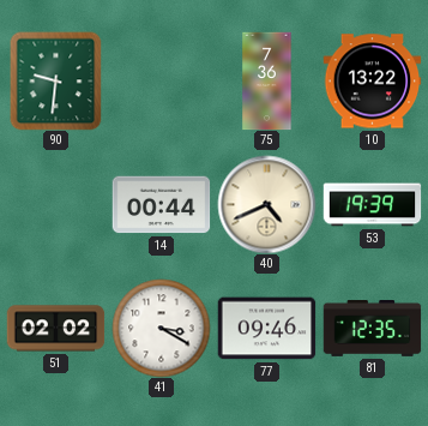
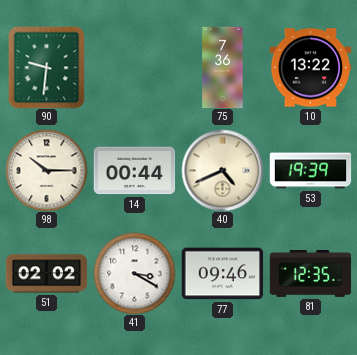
98: none -> 10:15 (46, 170)
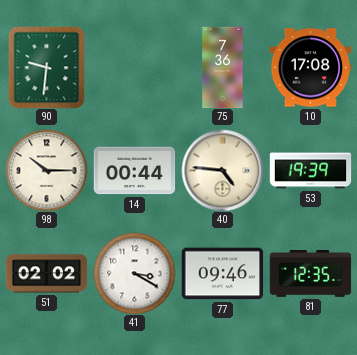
10: 13:22 -> 17:08 (310, 68)
40: 4:41 -> 4:46 (222, 170)
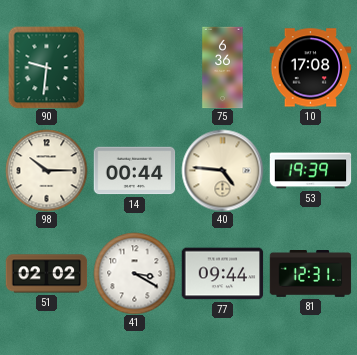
75: 7:36 -> 6:36 (223, 67)
77: 09:46 -> 09:44 (222, 274)
81: 12:35 -> 12:31 (310, 274)
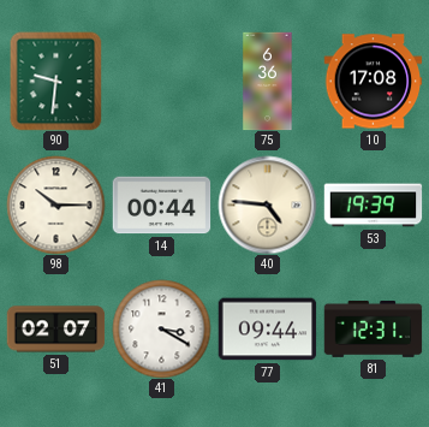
51: 02:02 -> 02:07 (55, 330)
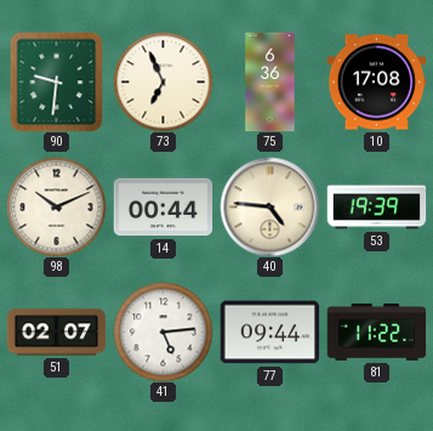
73: none -> 6:56 (163, 81)
98: 10:15 -> 10:11 (56, 206)
41: 3:20 -> 5:14 (163, 331)
81: 12:31 -> 11:22 (376, 333)
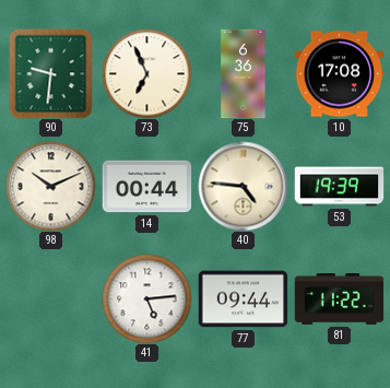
51: 02:07 -> none (56, 333)
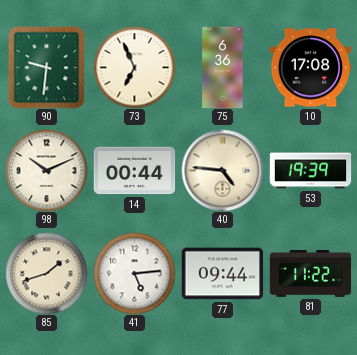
85: none -> 1:42 (46, 273)
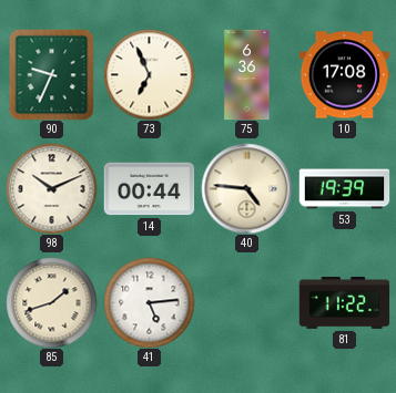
90: 9:31 -> 9:34 (52, 74)
77: 09:44 -> none (222, 274)
